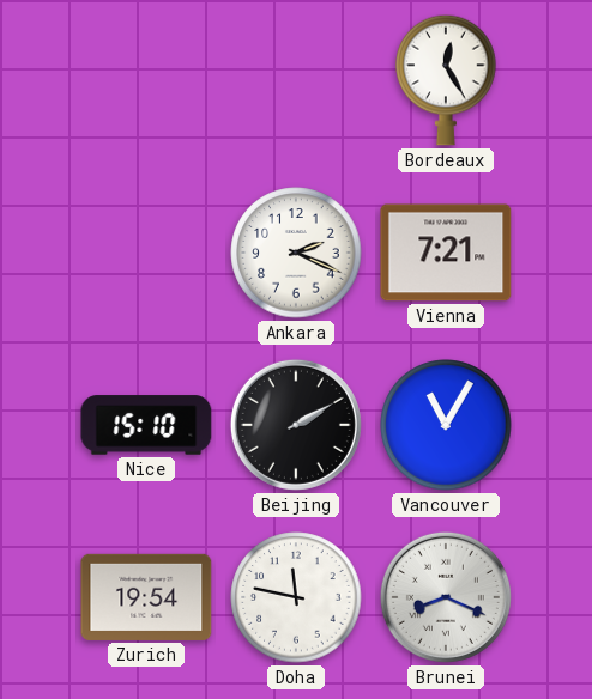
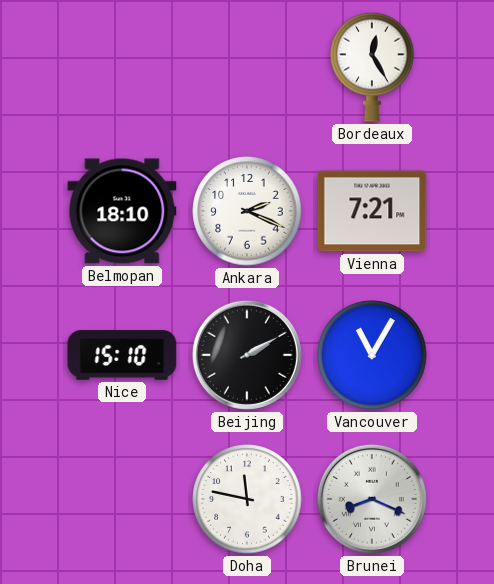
Belmopan: none -> 18:10 (122, 211)
Zurich: 19:54 -> none (146, 597)
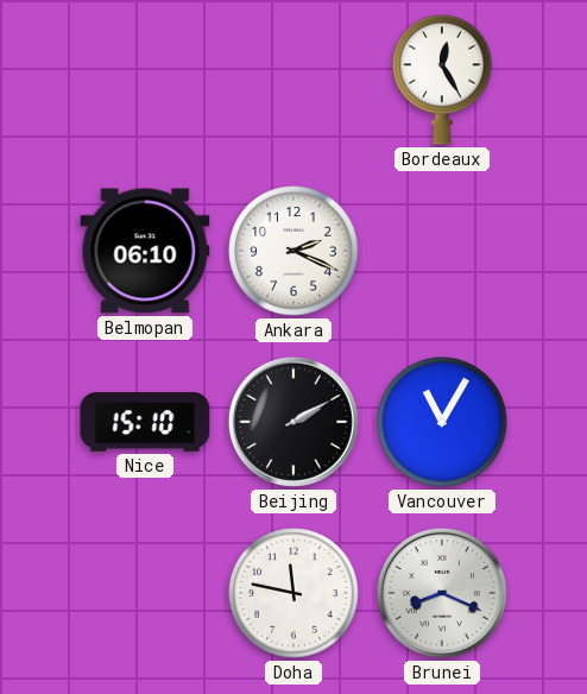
Belmopan: 18:10 -> 06:10 (145, 251)
Vienna: 7:21 -> none (372, 211)
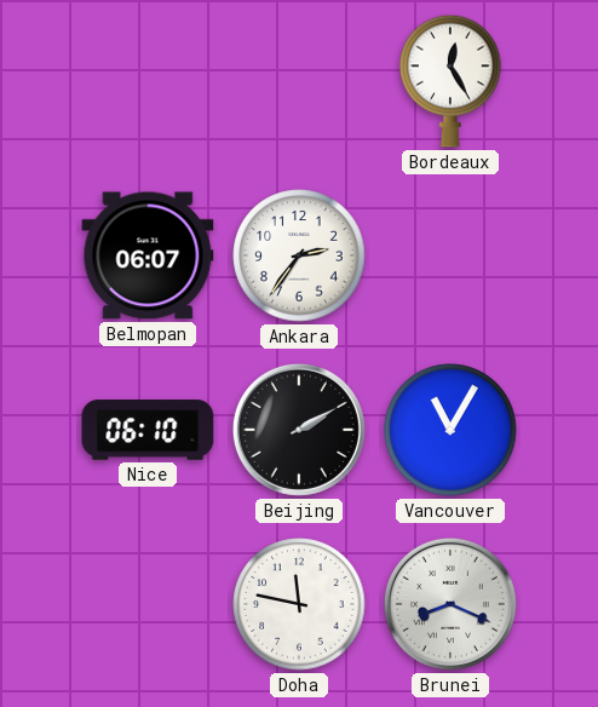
Belmopan: 06:10 -> 06:07 (148, 255)
Ankara: 2:19 -> 2:36 (299, 255)
Nice: 15:10 -> 06:10 (148, 430)
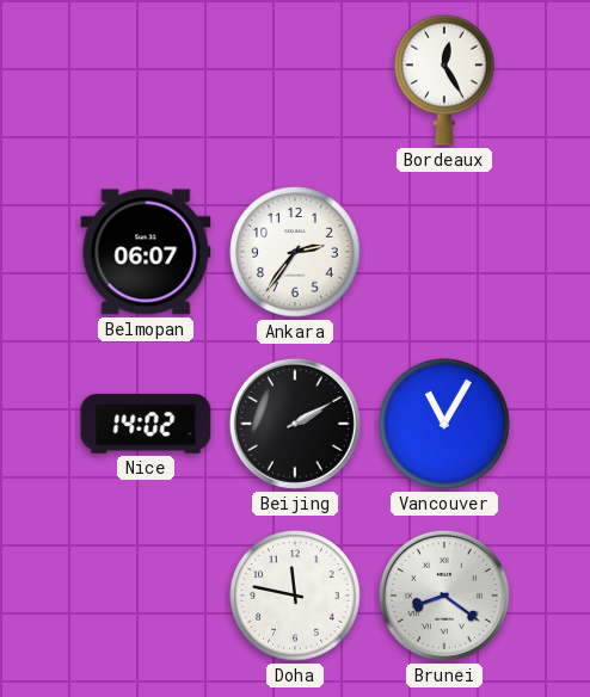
Nice: 06:10 -> 14:02 (146, 424)
Brunei: 8:19 -> 8:21 (444, 596)
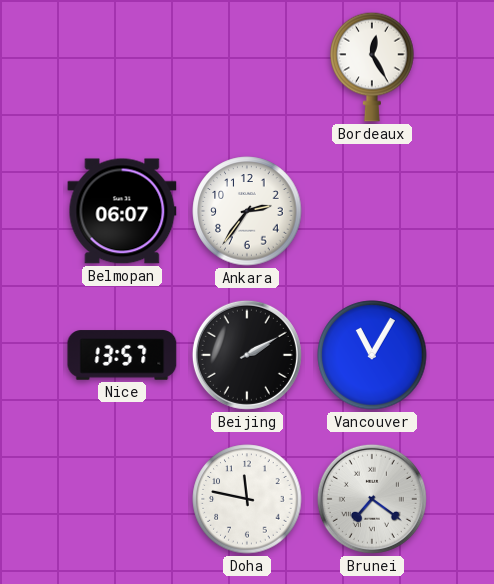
Nice: 14:02 -> 13:57 (122, 355)
Brunei: 8:21 -> 7:21 (372, 499)
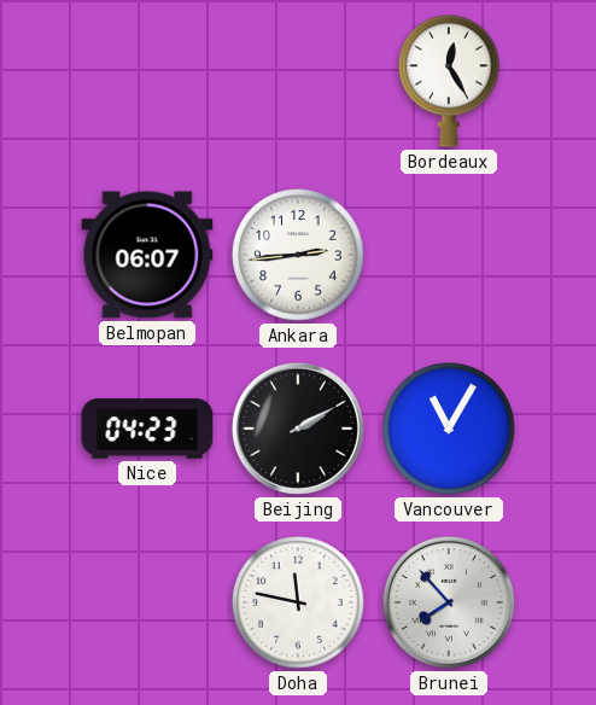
Ankara: 2:36 -> 2:44 (298, 255)
Nice: 13:57 -> 04:23 (147, 429)
Brunei: 7:21 -> 7:53 (449, 602)
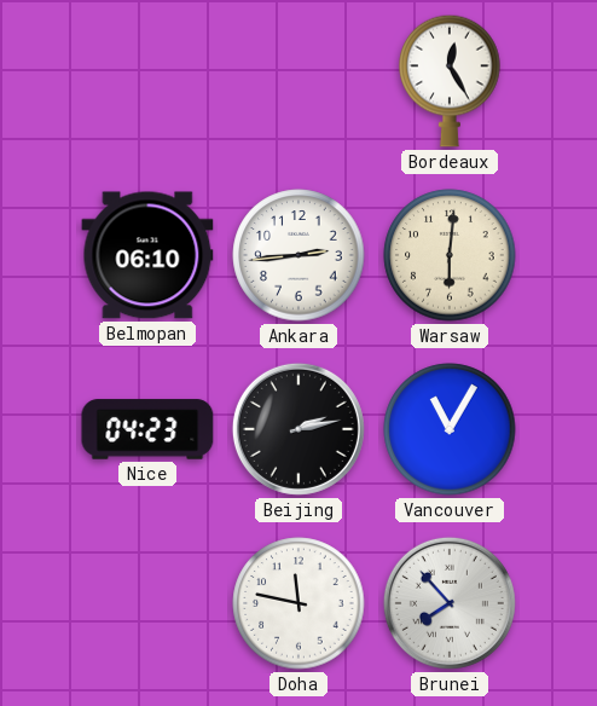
Belmopan: 06:07 -> 06:10 (147, 255)
Warsaw: none -> 6:01 (450, 255)
Beijing: 2:10 -> 2:13 (298, 429)
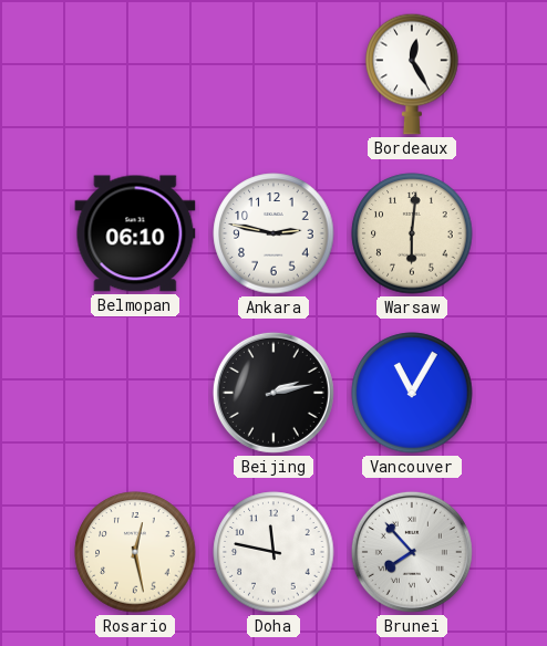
Ankara: 2:44 -> 2:47 (273, 233)
Nice: 04:23 -> none (147, 429)
Rosario: none -> 12:28 (135, 552)
